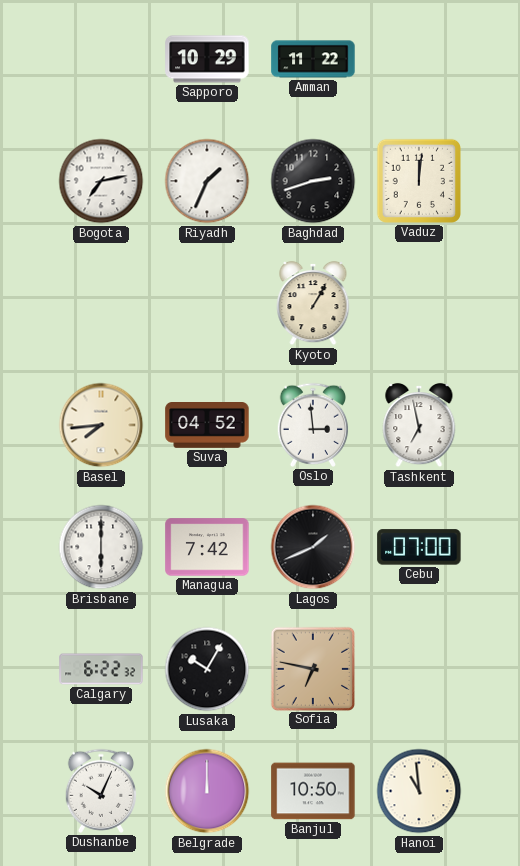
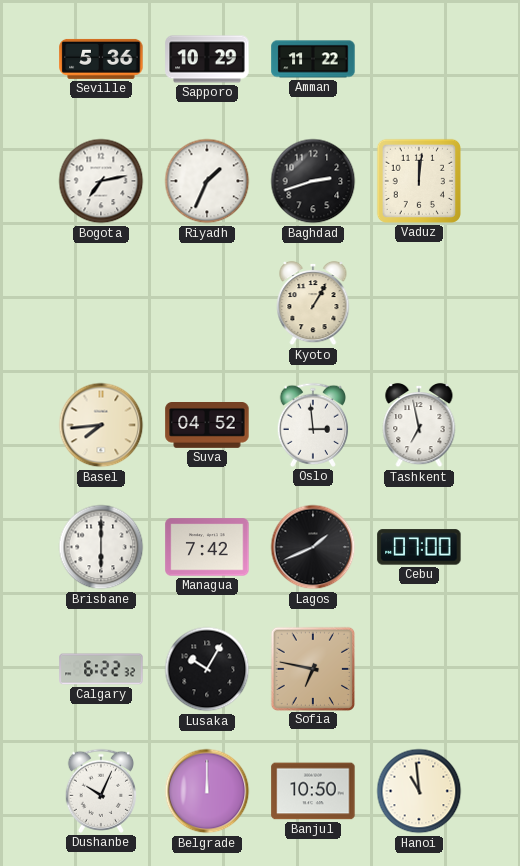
Seville: none -> 5:36 (101, 59)
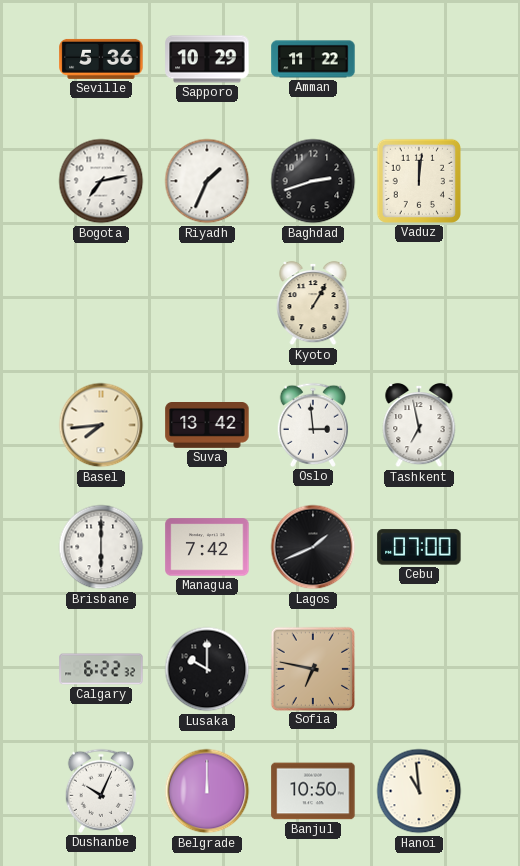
Suva: 04:52 -> 13:42 (207, 426)
Lusaka: 10:05 -> 10:00 (207, 669)
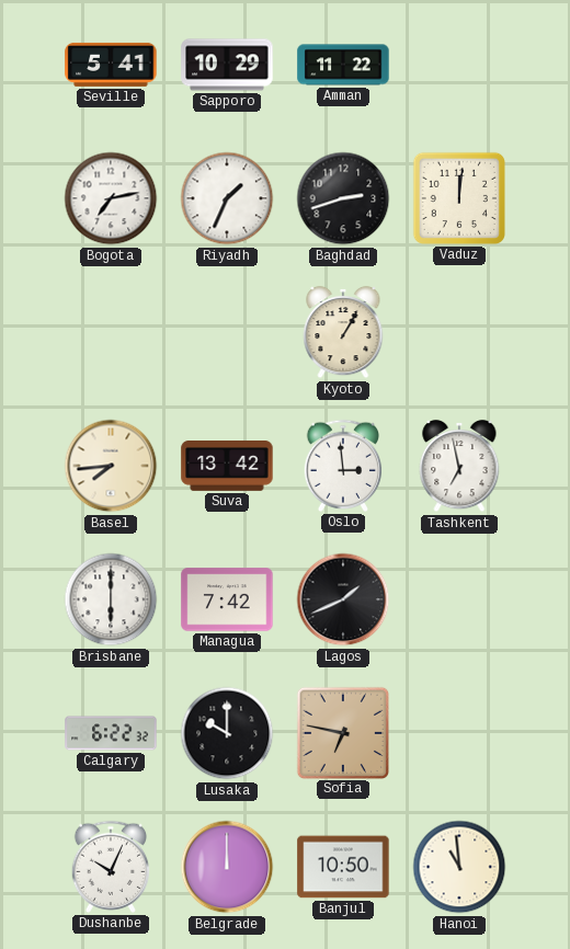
Seville: 5:36 -> 5:41 (111, 65)
Cebu: 07:00 -> none (419, 547)
